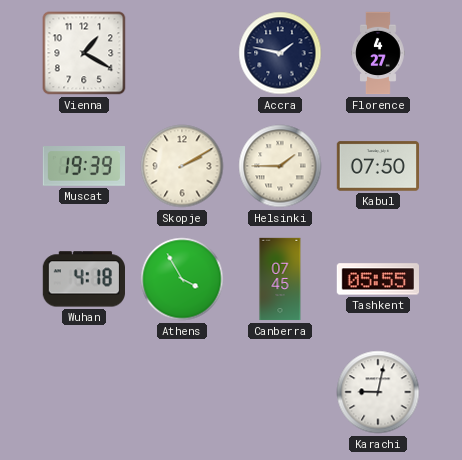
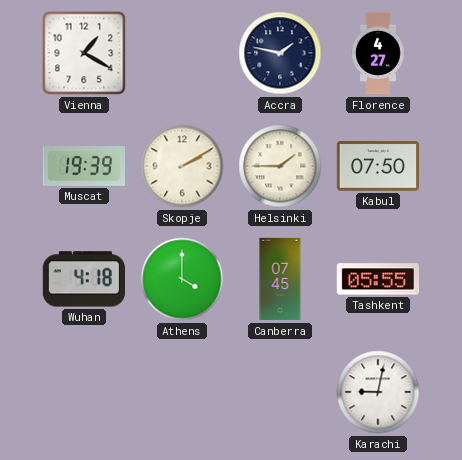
Athens: 3:55 -> 4:00 (182, 279)
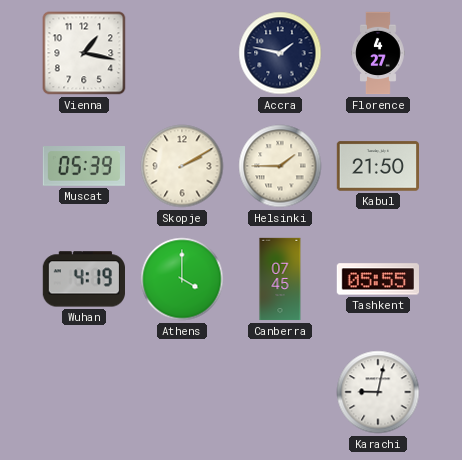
Vienna: 1:20 -> 1:17 (84, 53)
Muscat: 19:39 -> 05:39 (83, 167)
Kabul: 07:50 -> 21:50 (377, 166)
Wuhan: 4:18 -> 4:19 (83, 279)
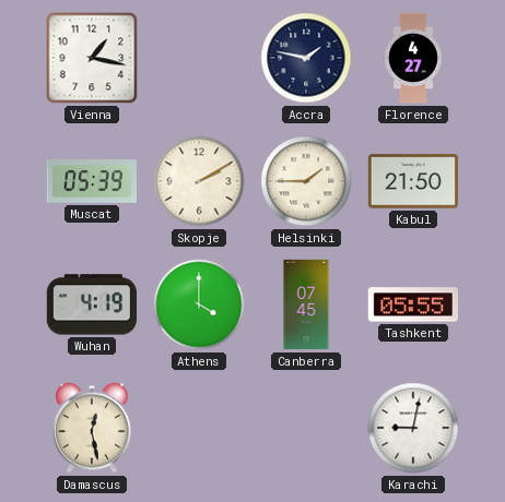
Damascus: none -> 12:28 (92, 428)
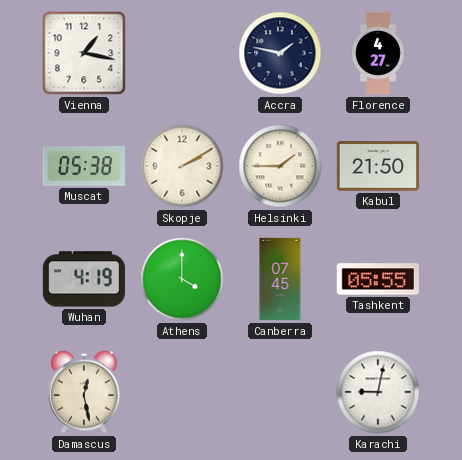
Muscat: 05:39 -> 05:38 (83, 167)
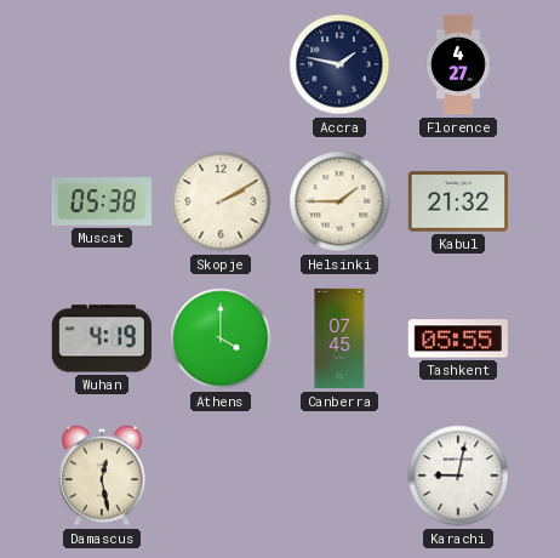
Vienna: 1:17 -> none (84, 53)
Kabul: 21:50 -> 21:32 (457, 201)
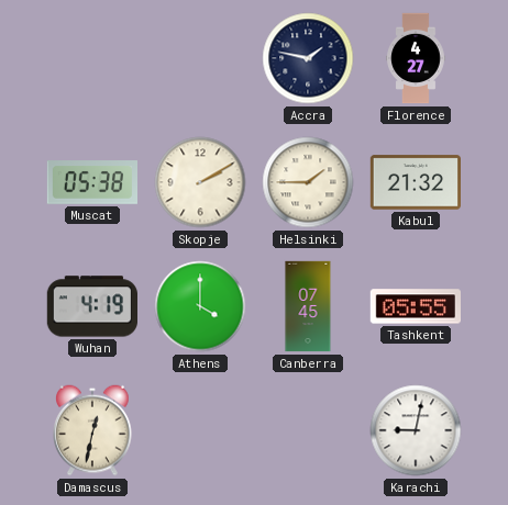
Damascus: 12:28 -> 12:32 (92, 430)
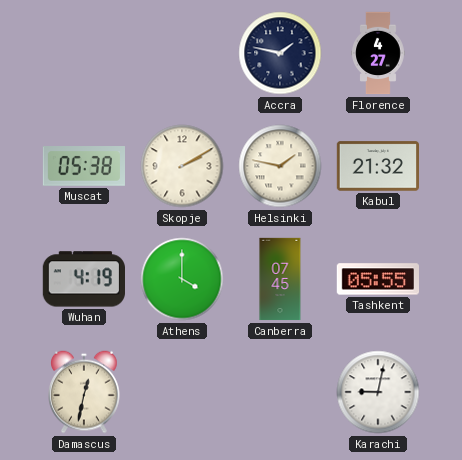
Helsinki: 1:45 -> 1:47 (280, 166)
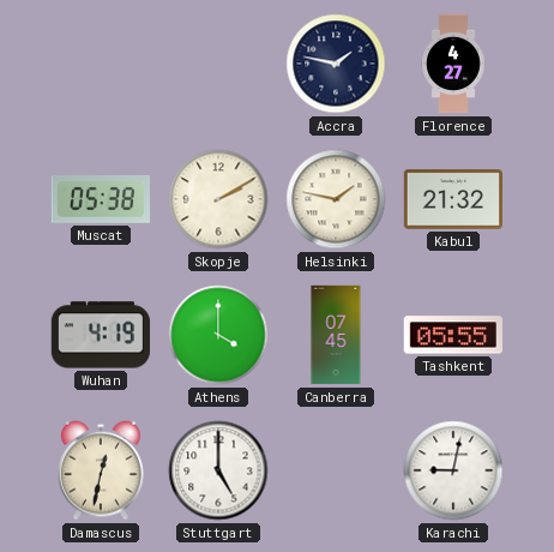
Stuttgart: none -> 5:00 (218, 470)
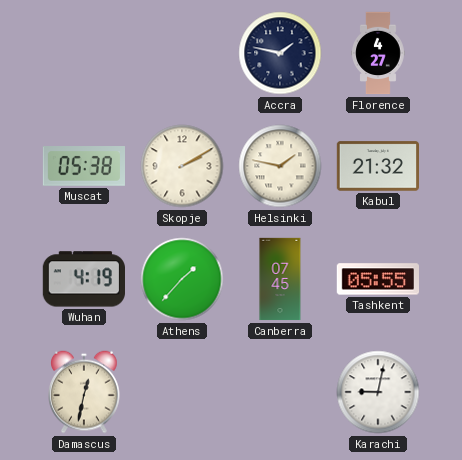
Athens: 4:00 -> 1:37 (182, 279)
Stuttgart: 5:00 -> none (218, 470)
